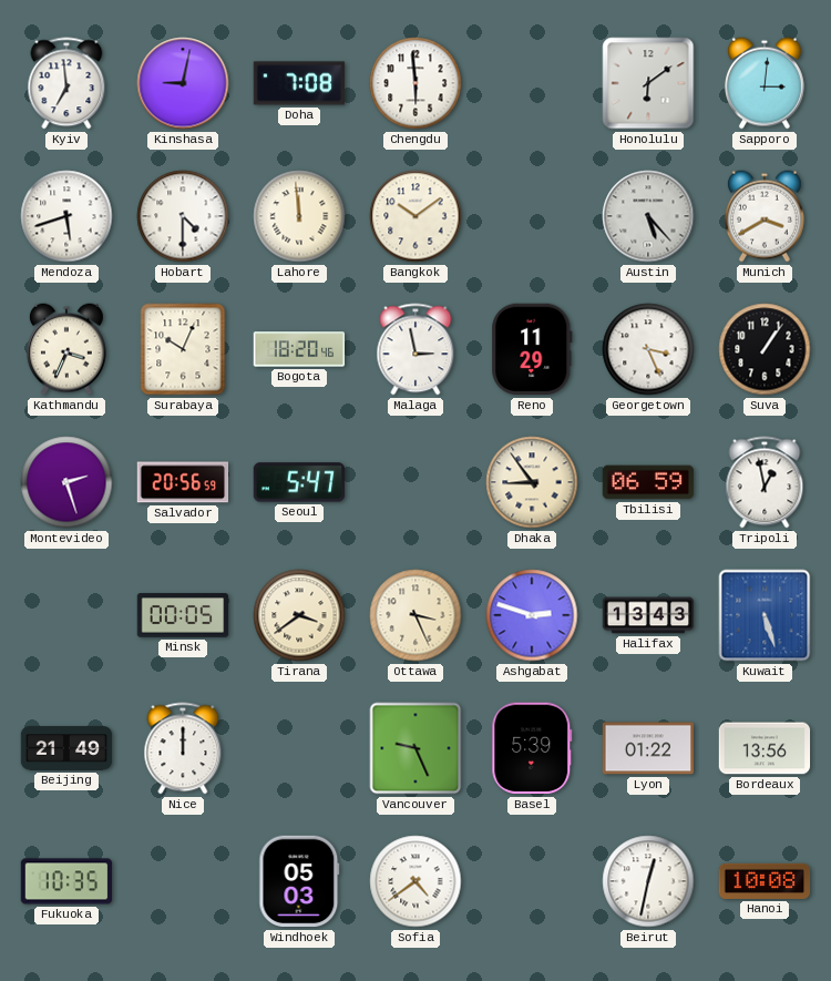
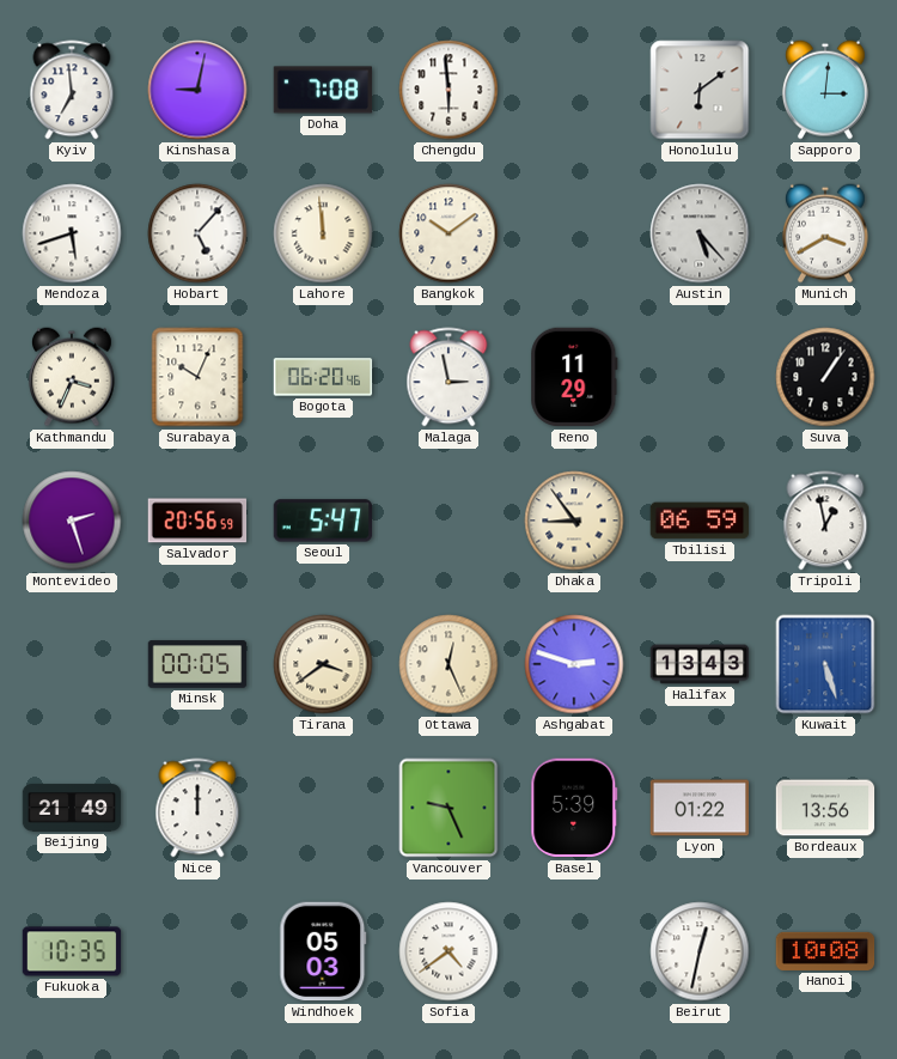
Hobart: 4:30 -> 5:07 (197, 233)
Bogota: 18:20 -> 06:20 (323, 377)
Georgetown: 3:26 -> none (648, 349)
Ottawa: 3:26 -> 12:26 (448, 664)
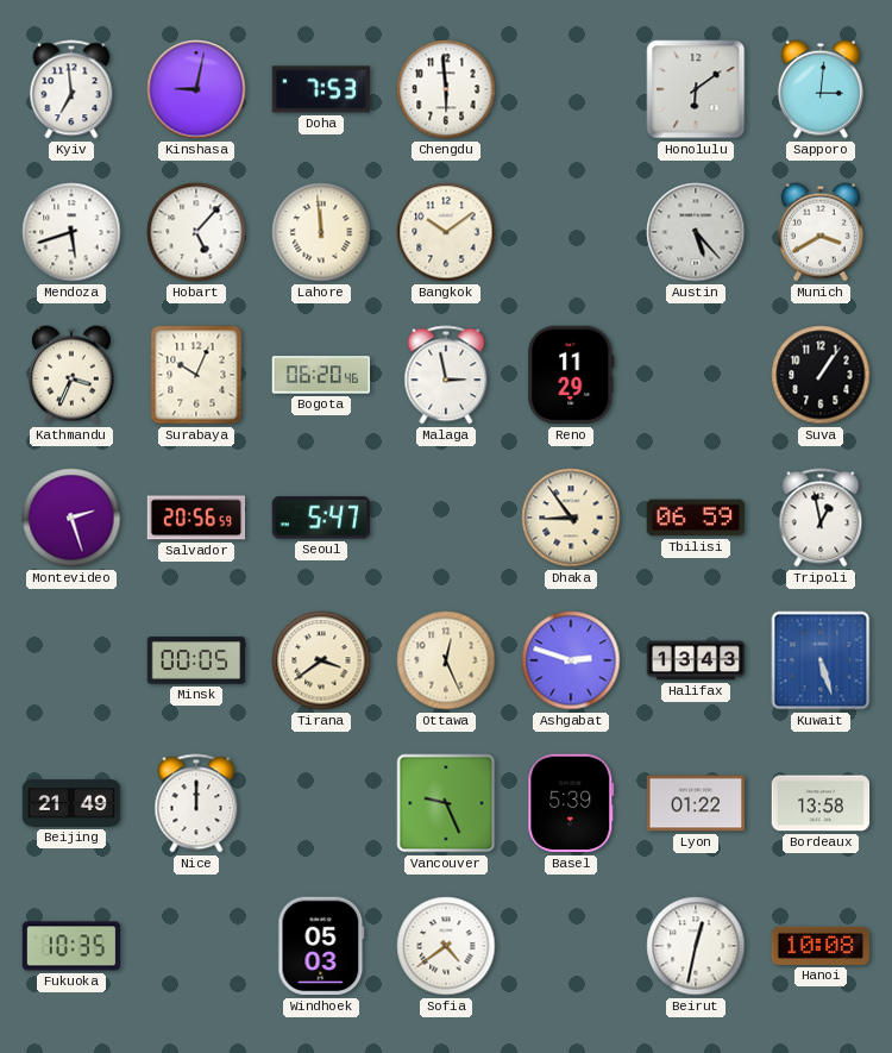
Doha: 7:08 -> 7:53 (321, 89)
Bordeaux: 13:56 -> 13:58 (821, 803)
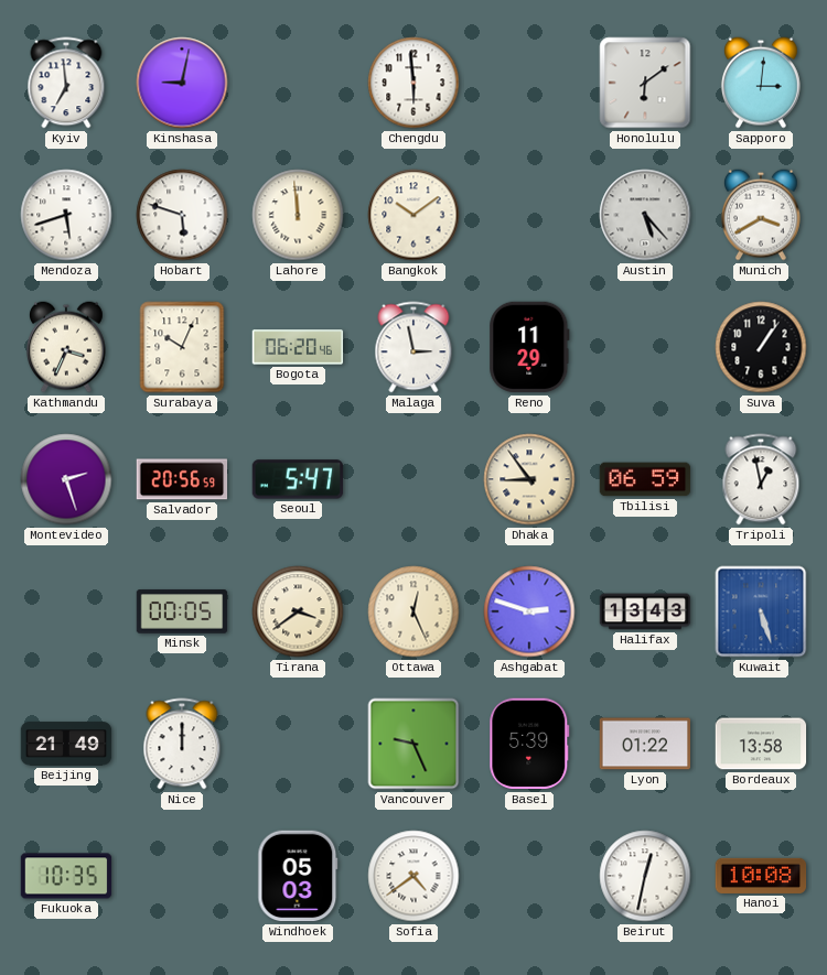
Doha: 7:53 -> none (321, 89)
Hobart: 5:07 -> 5:48 (182, 215)
